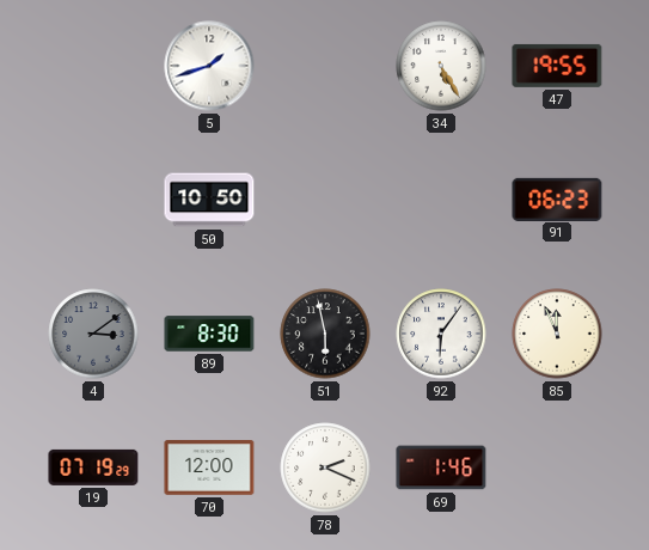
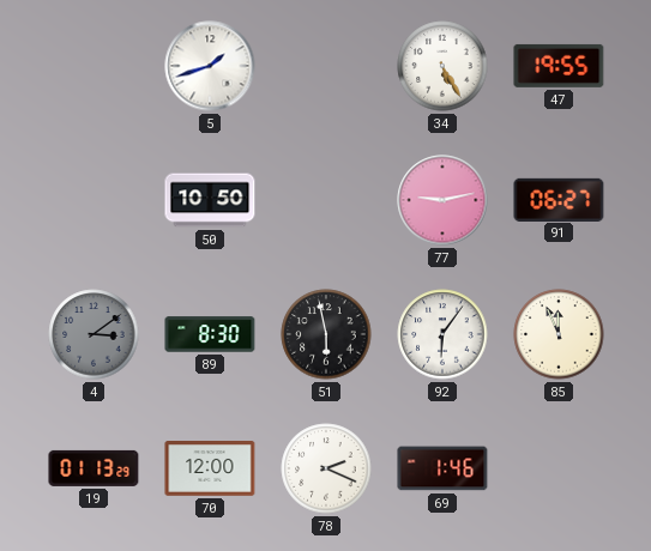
77: none -> 9:13 (442, 200)
91: 06:23 -> 06:27 (559, 199)
19: 07:19 -> 01:13 (94, 468)
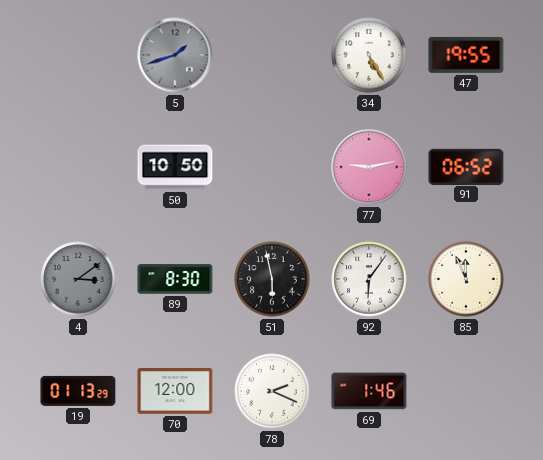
5 dial: white -> grey (175, 55)
91: 06:27 -> 06:52 (466, 166)
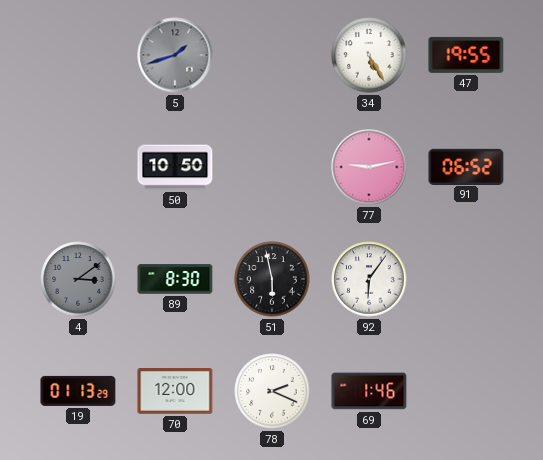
85: 11:56 -> none (466, 279)
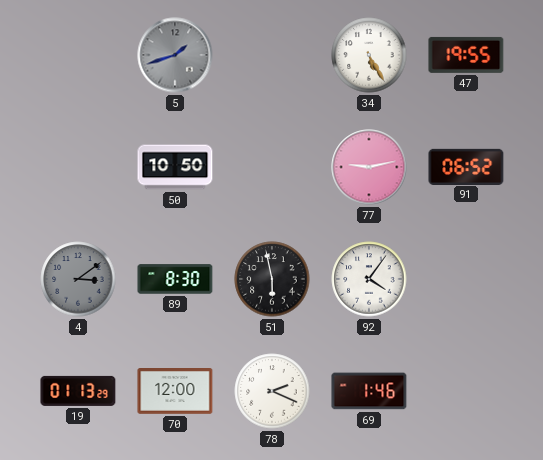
92: 6:06 -> 4:06 (369, 279)
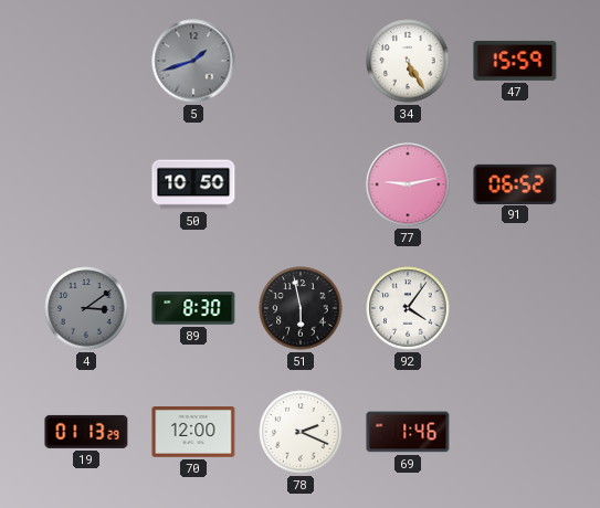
47: 19:55 -> 15:59 (515, 61)
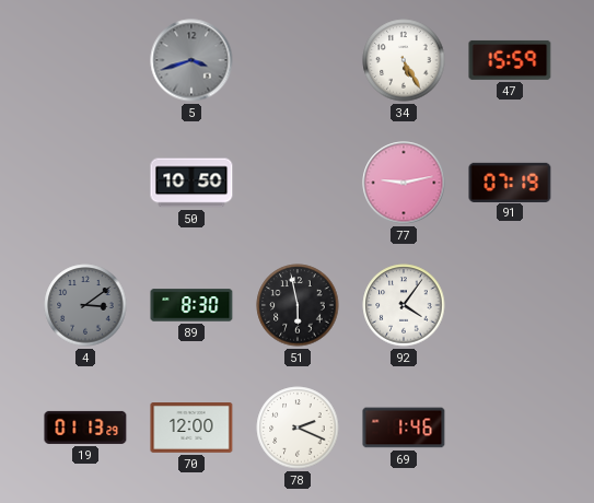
5: 1:42 -> 3:42 (191, 60)
91: 06:52 -> 07:19 (510, 182)
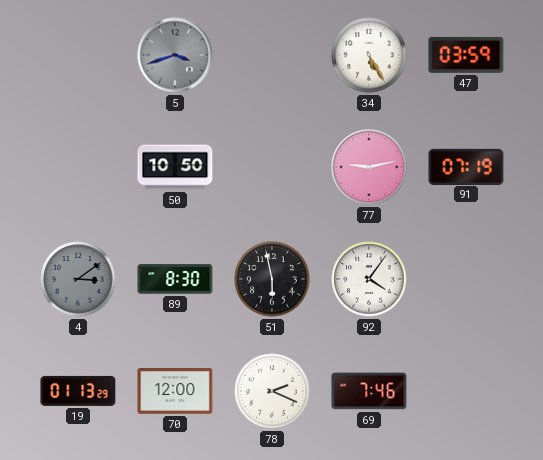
47: 15:59 -> 03:59 (466, 55)
69: 1:46 -> 7:46 (369, 391)
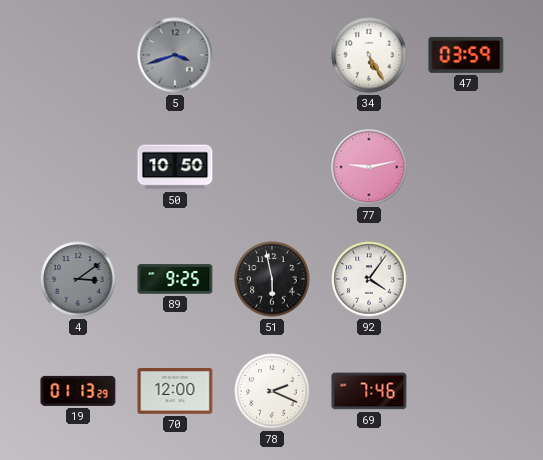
91: 07:19 -> none (466, 166)
89: 8:30 -> 9:25 (175, 279)
